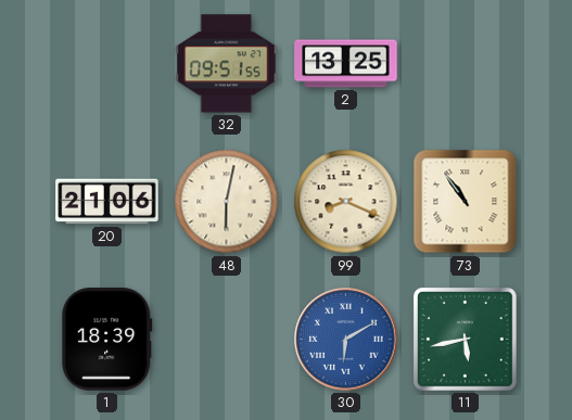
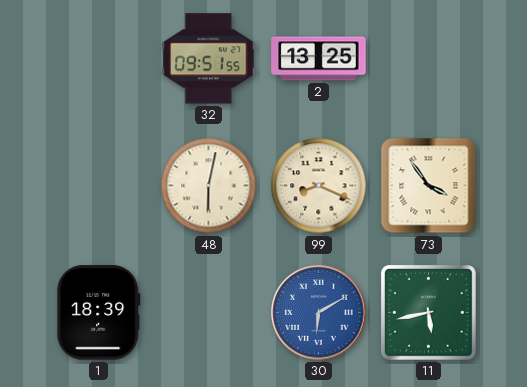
20: 21:06 -> none (107, 202)
73: 10:54 -> 3:54 (429, 186)
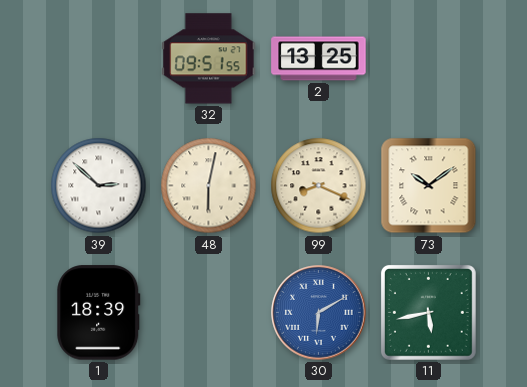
39: none -> 2:52 (99, 186)
73: 3:54 -> 10:09 (429, 186)
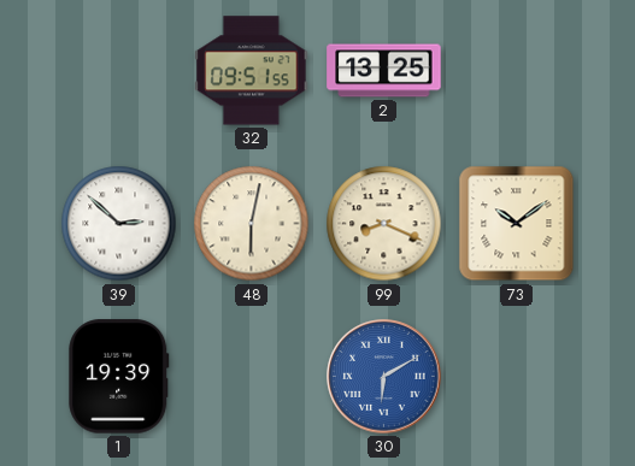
1: 18:39 -> 19:39 (119, 377)
11: 5:43 -> none (428, 312)
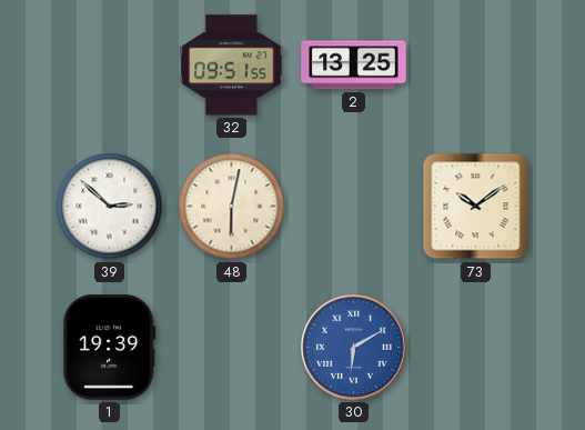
99: 8:19 -> none (384, 224)
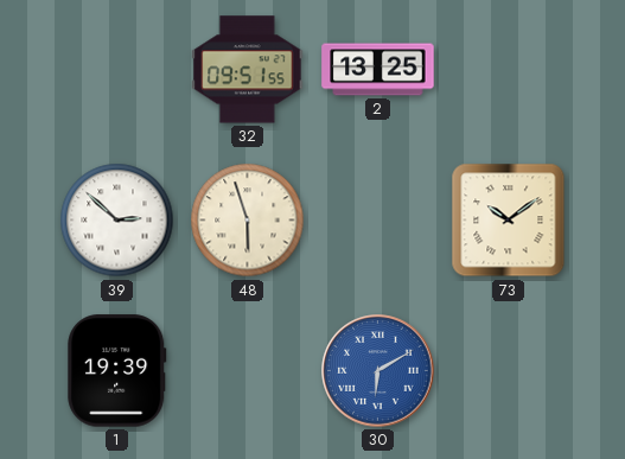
48: 6:02 -> 5:57 (248, 221)
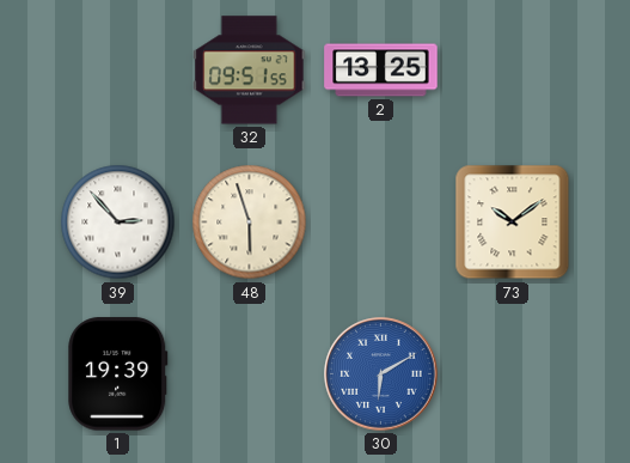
39: 2:52 -> 2:53 (118, 223)
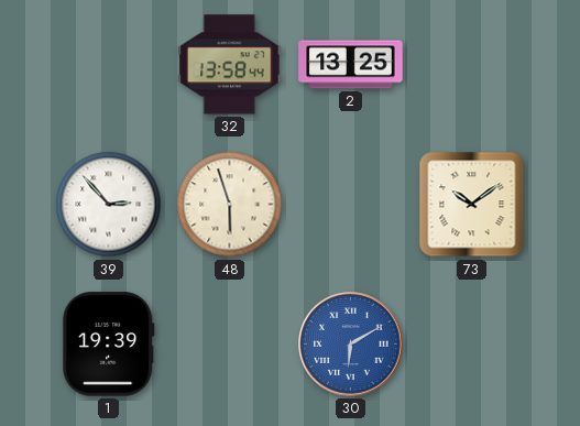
32: 09:51 -> 13:58 (230, 65)
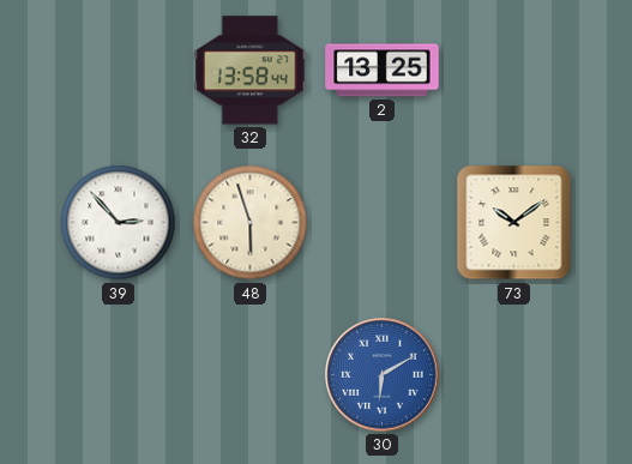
1: 19:39 -> none (109, 345)
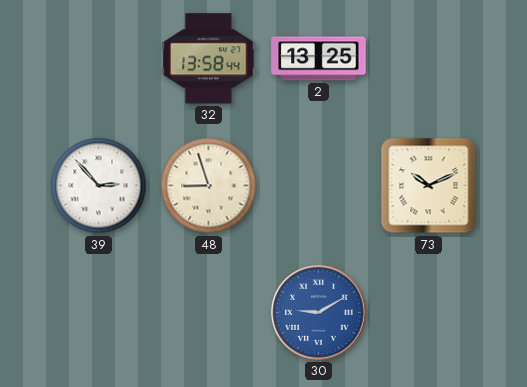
48: 5:57 -> 8:57 (209, 186)
73: 10:09 -> 10:11 (429, 186)
30: 6:10 -> 9:10 (319, 313)
